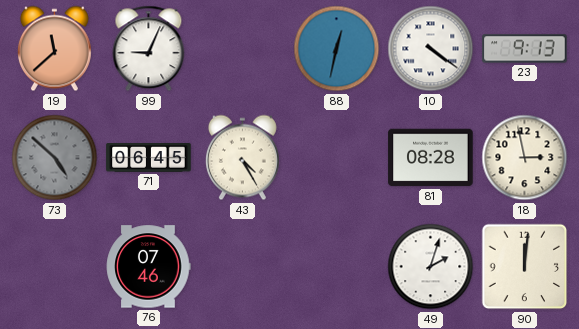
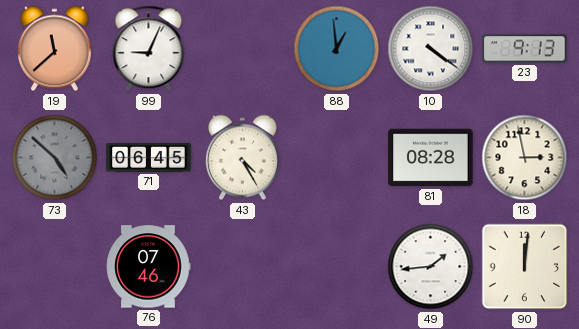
88: 12:32 -> 12:59 (337, 49)
49: 2:03 -> 1:44 (431, 267)
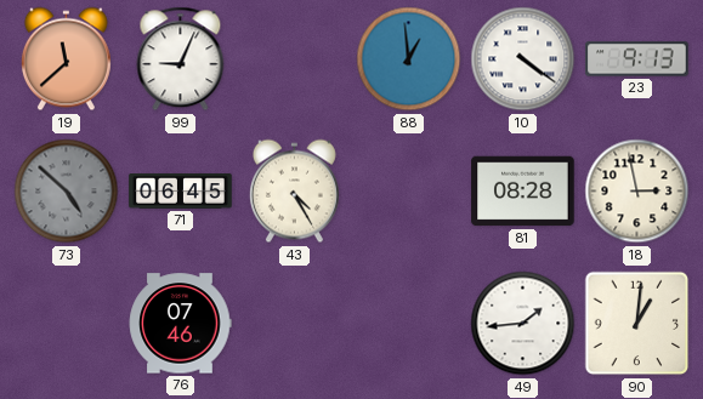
90: 12:01 -> 1:01 (637, 324)
